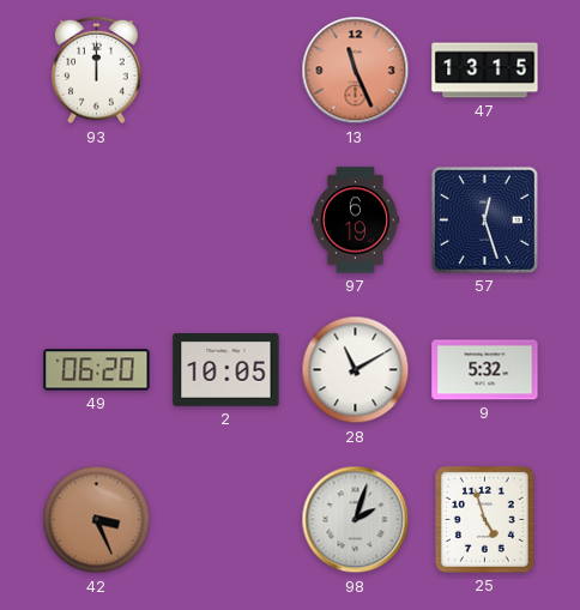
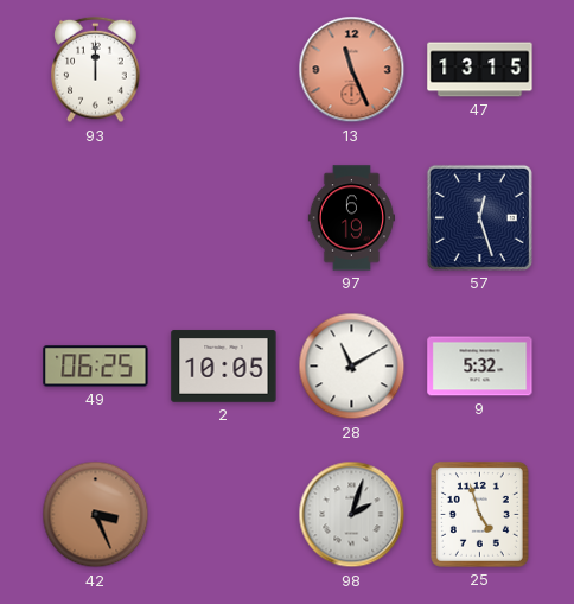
49: 06:20 -> 06:25 (96, 367)
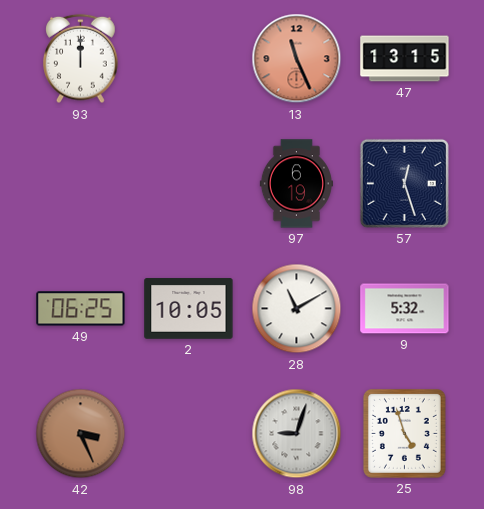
98: 2:03 -> 9:03 (297, 434)
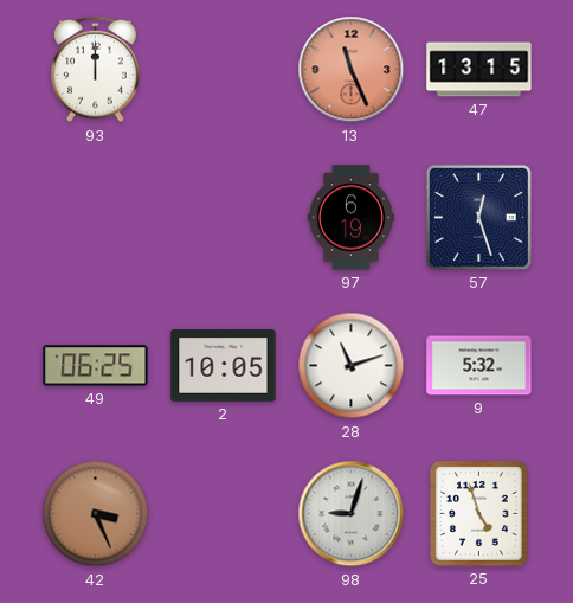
28: 11:10 -> 11:12 (352, 366)
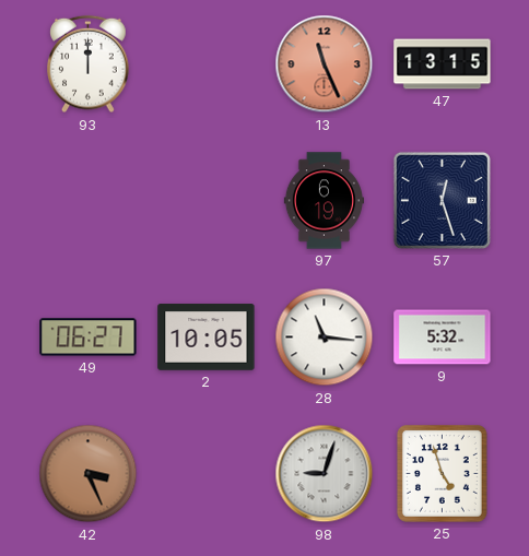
49: 06:25 -> 06:27 (89, 338)
28: 11:12 -> 11:16 (325, 338)
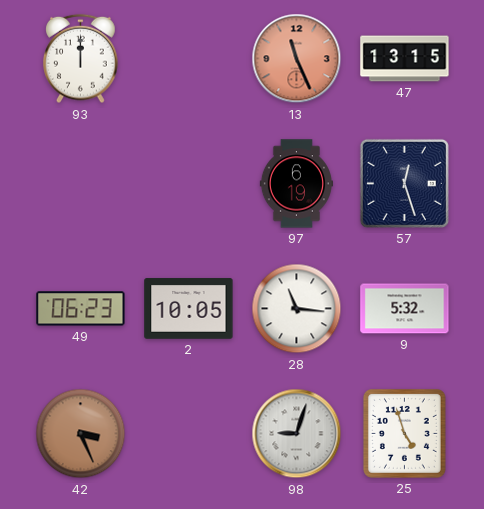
49: 06:27 -> 06:23 (81, 309)
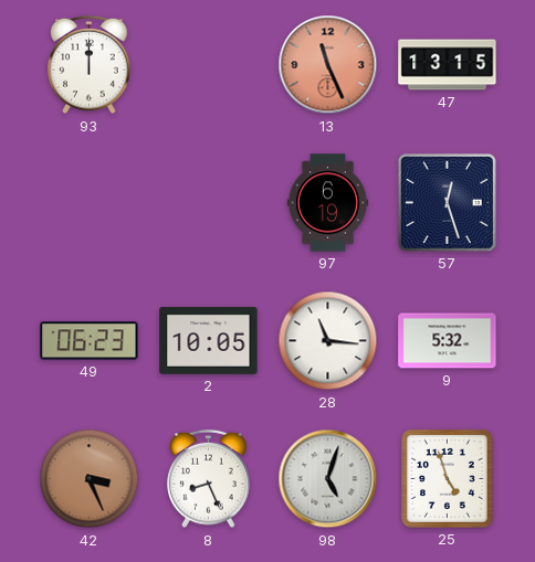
8: none -> 8:26 (209, 479)
98: 9:03 -> 5:03 (328, 479)
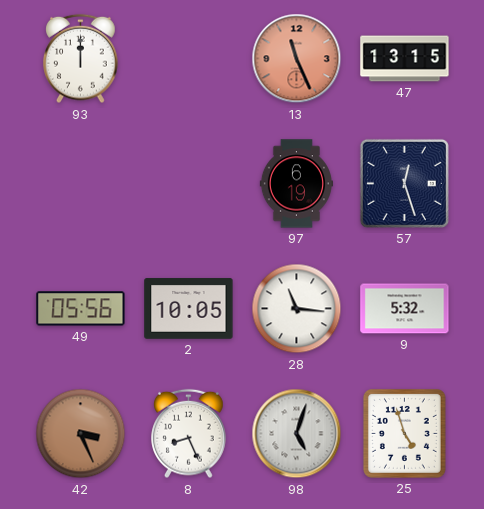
49: 06:23 -> 05:56 (81, 309)
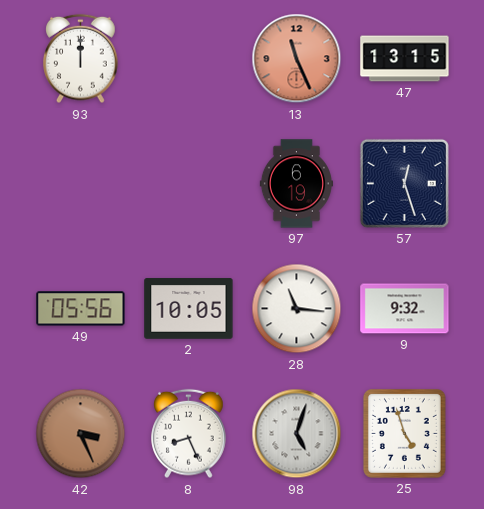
9: 5:32 -> 9:32 (405, 309)
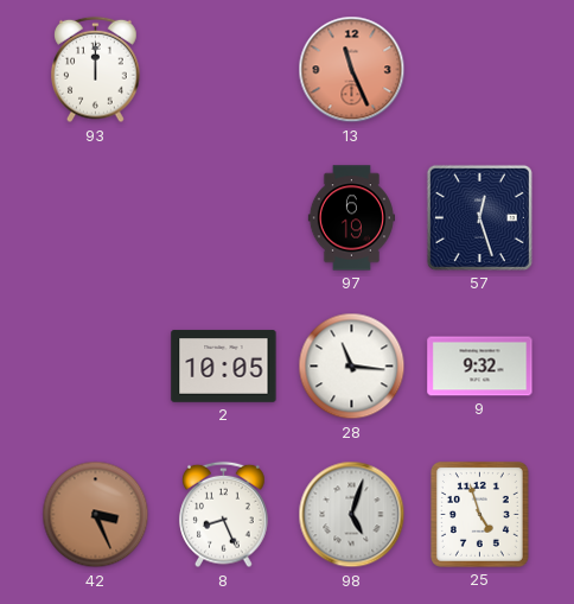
47: 13:15 -> none (405, 59)
49: 05:56 -> none (81, 309)
